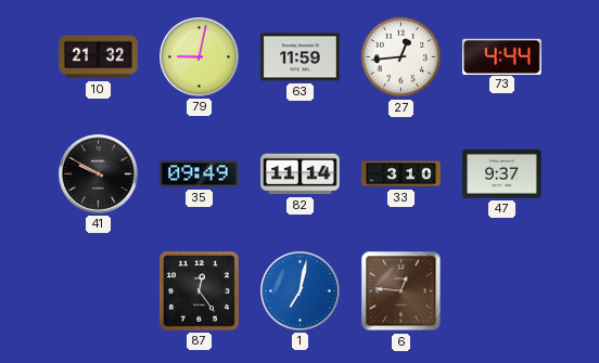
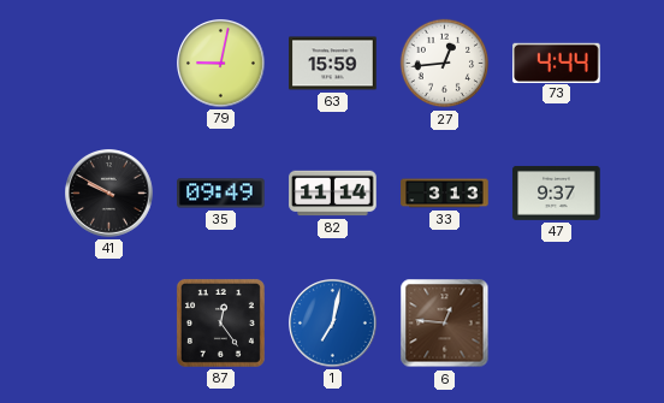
10: 21:32 -> none (99, 57)
63: 11:59 -> 15:59 (333, 64)
33: 3:10 -> 3:13 (445, 194)
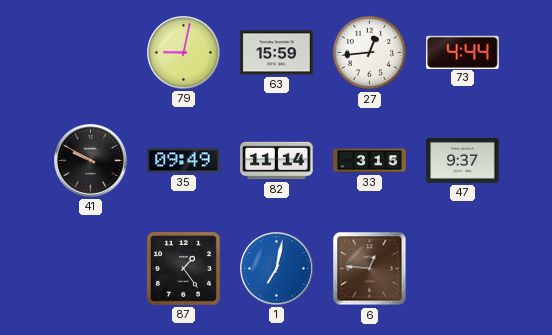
33: 3:13 -> 3:15 (370, 161)
87: 12:24 -> 1:24 (183, 268)
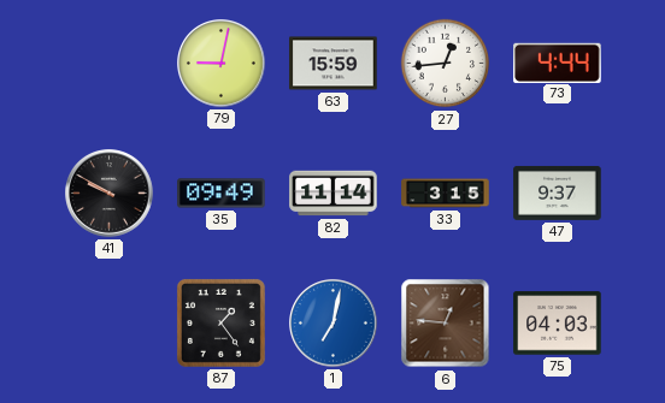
75: none -> 04:03 (558, 324)
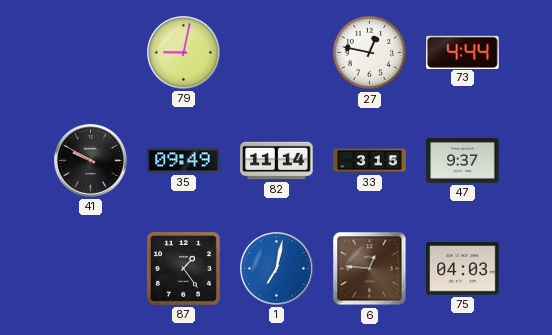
63: 15:59 -> none (334, 64)
27: 12:44 -> 12:47 (370, 53)
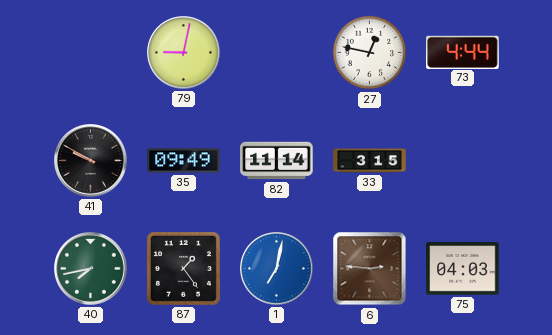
47: 9:37 -> none (463, 160)
40: none -> 7:43 (91, 269)
6: 12:46 -> 2:46 (370, 269)
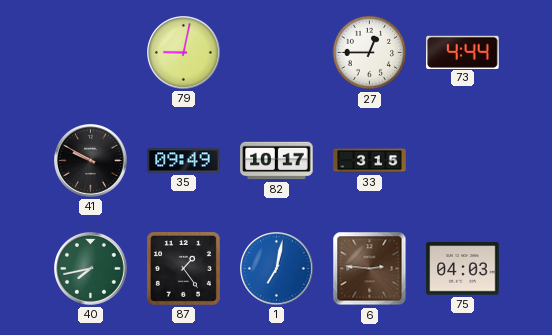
27: 12:47 -> 12:45 (370, 53)
82: 11:14 -> 10:17 (277, 161)
